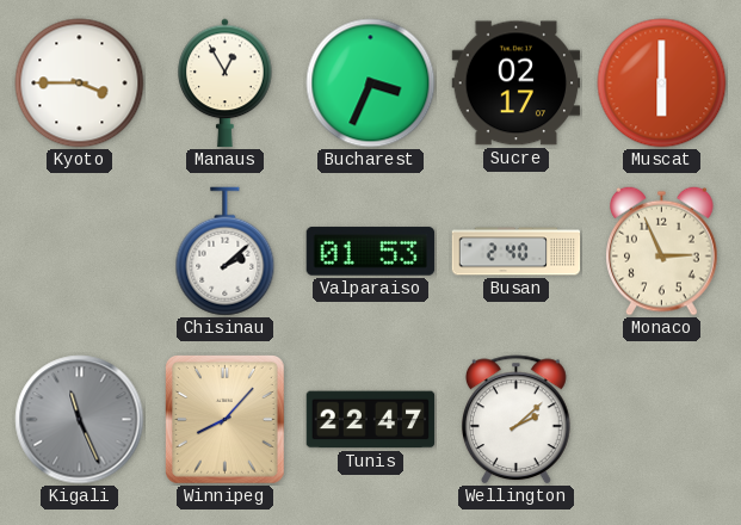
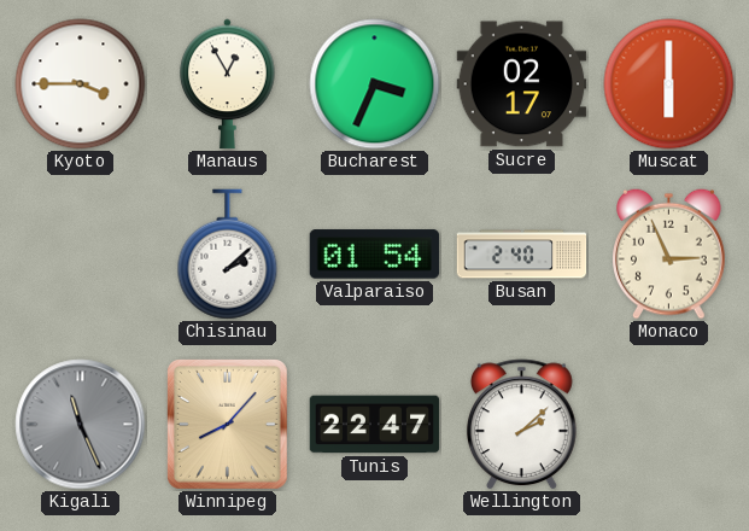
Valparaiso: 01:53 -> 01:54 (375, 255)
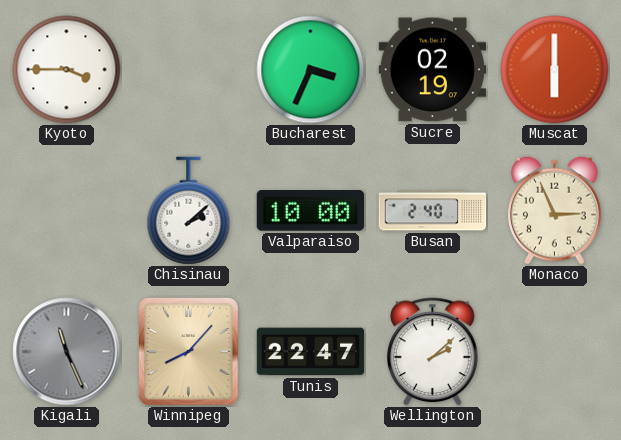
Manaus: 12:55 -> none (228, 84)
Sucre: 02:17 -> 02:19 (433, 70)
Valparaiso: 01:54 -> 10:00 (311, 211)
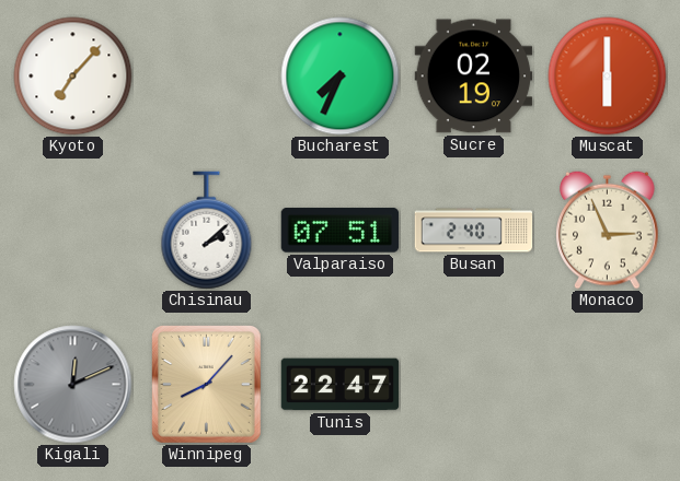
Kyoto: 3:45 -> 7:07 (73, 77)
Bucharest: 3:34 -> 7:34 (341, 77)
Valparaiso: 10:00 -> 07:51 (341, 231)
Kigali: 11:26 -> 12:11 (73, 385)
Wellington: 2:08 -> none (432, 352)
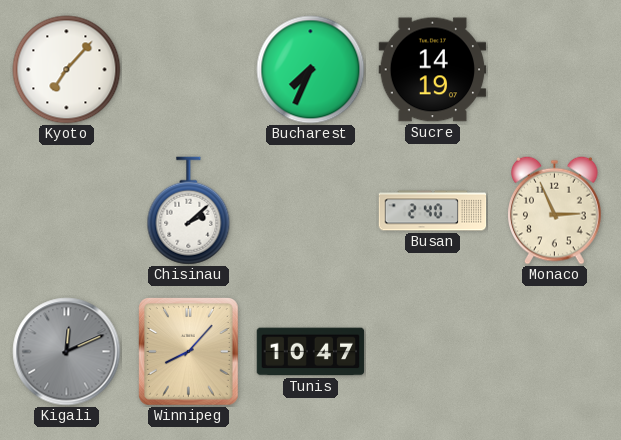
Sucre: 02:19 -> 14:19 (433, 70)
Muscat: 6:00 -> none (608, 77)
Valparaiso: 07:51 -> none (341, 231)
Tunis: 22:47 -> 10:47 (311, 352)
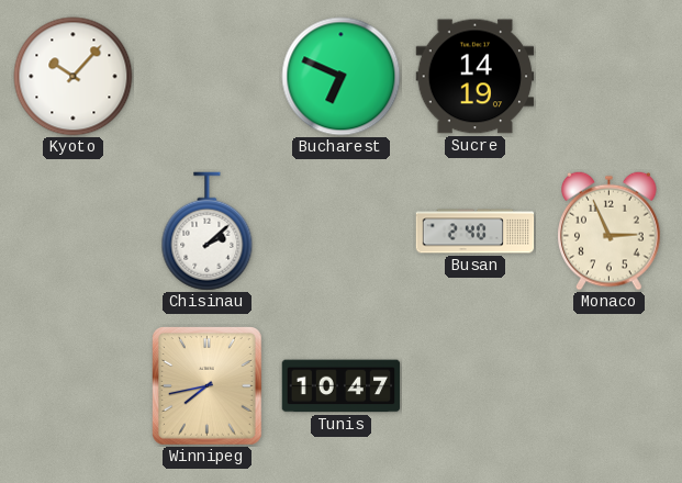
Kyoto: 7:07 -> 10:07 (74, 77)
Bucharest: 7:34 -> 6:49 (342, 77)
Kigali: 12:11 -> none (67, 352)
Winnipeg: 8:07 -> 7:43 (208, 386)
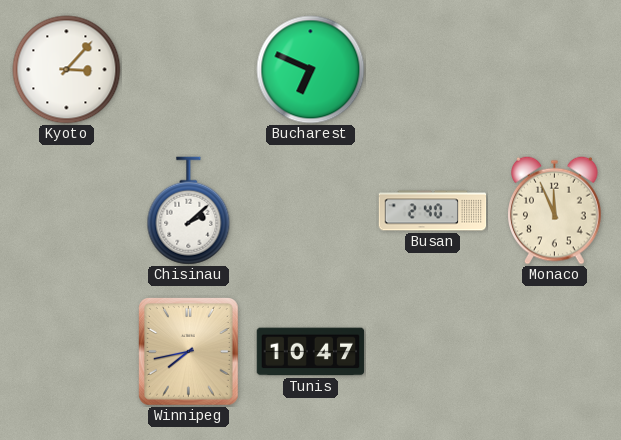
Kyoto: 10:07 -> 3:07 (67, 70)
Sucre: 14:19 -> none (476, 77)
Monaco: 2:56 -> 11:56 (555, 210)
